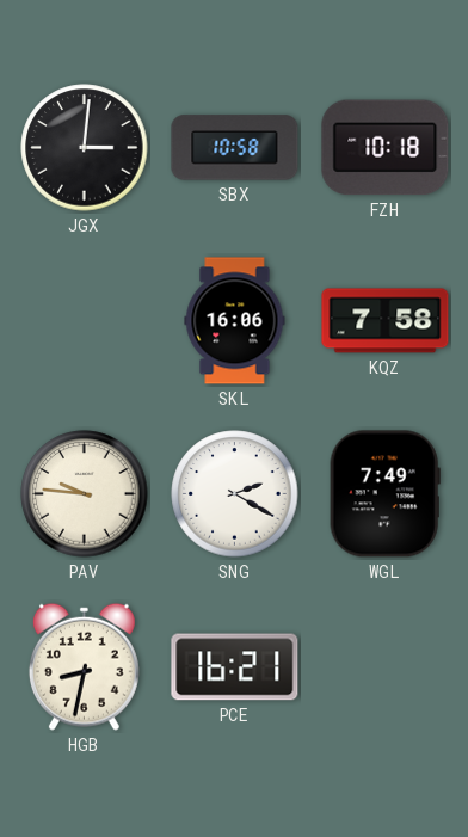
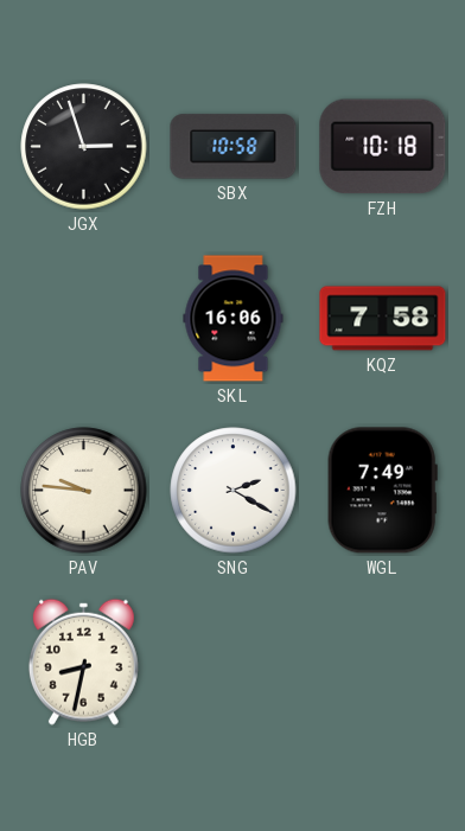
JGX: 3:01 -> 2:57 (84, 147)
PCE: 16:21 -> none (235, 667)
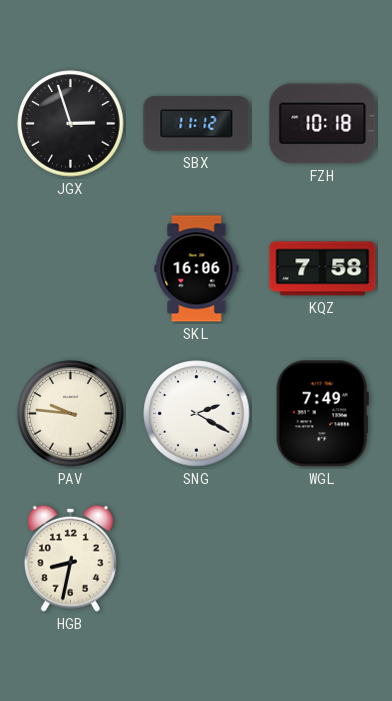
SBX: 10:58 -> 11:12 (197, 124)
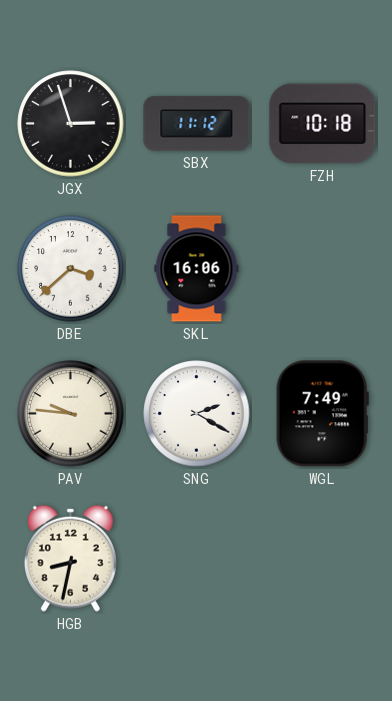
DBE: none -> 3:38 (71, 269)
KQZ: 7:58 -> none (323, 269)
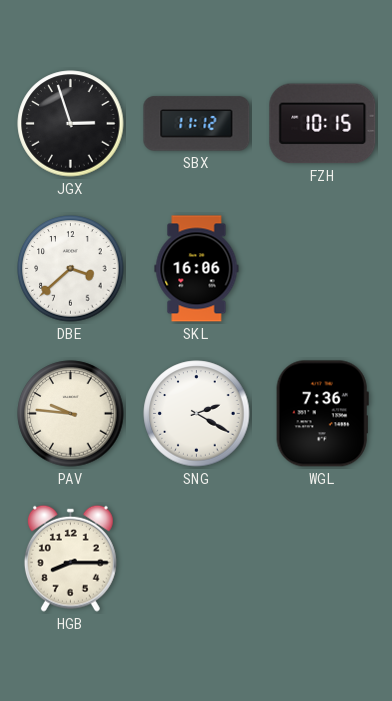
FZH: 10:18 -> 10:15 (323, 124)
WGL: 7:49 -> 7:36 (322, 414)
HGB: 8:32 -> 8:15 (70, 558)
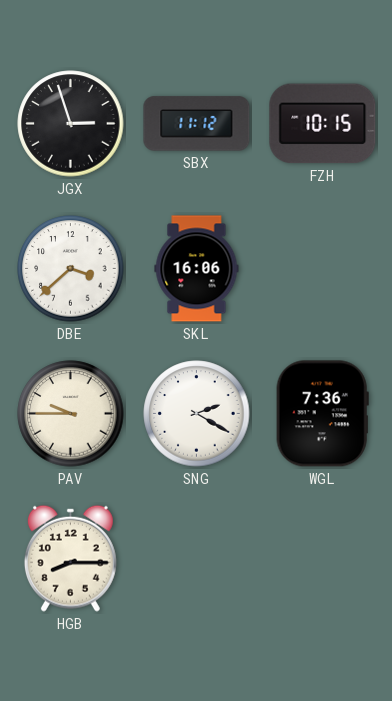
PAV: 9:46 -> 9:45 (71, 414)
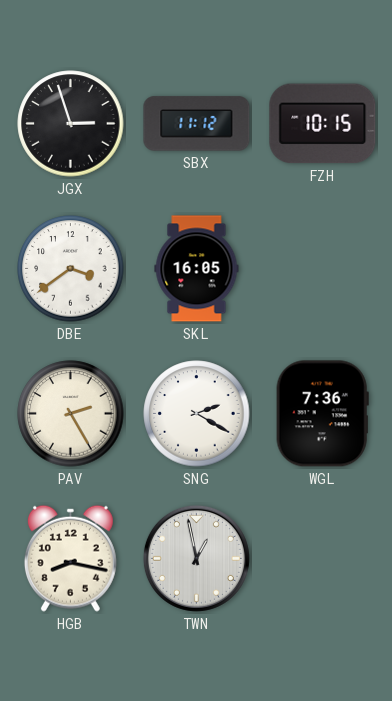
DBE: 3:38 -> 3:39 (71, 269)
SKL: 16:06 -> 16:05 (197, 269)
PAV: 9:45 -> 2:25 (71, 414)
HGB: 8:15 -> 8:17 (70, 558)
TWN: none -> 12:58 (196, 558)
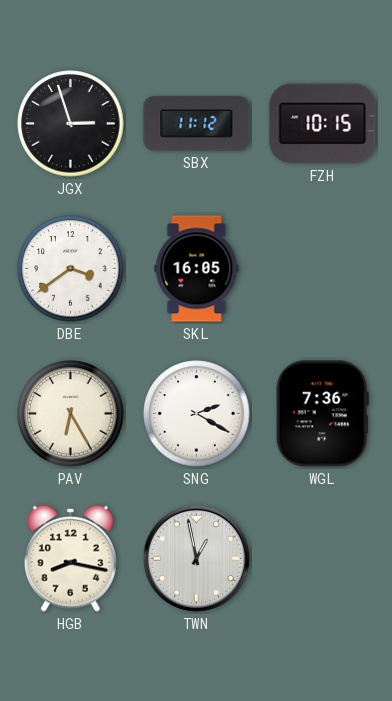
PAV: 2:25 -> 6:25 (71, 414)
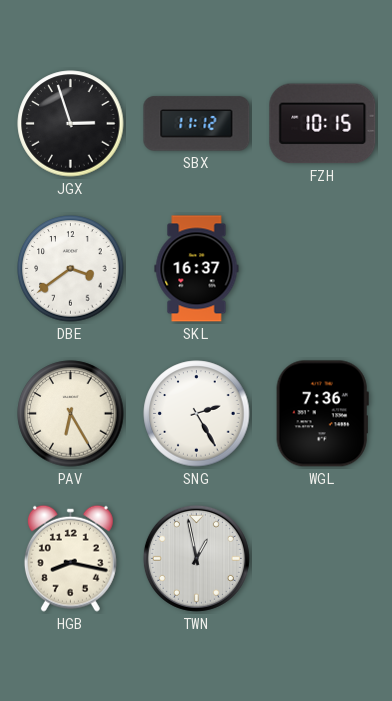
SKL: 16:05 -> 16:37 (197, 269)
SNG: 2:20 -> 2:25 (197, 414)
